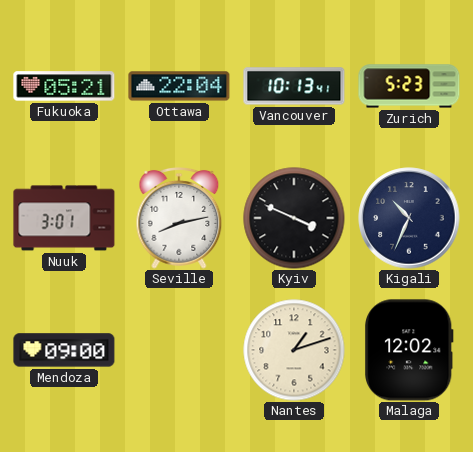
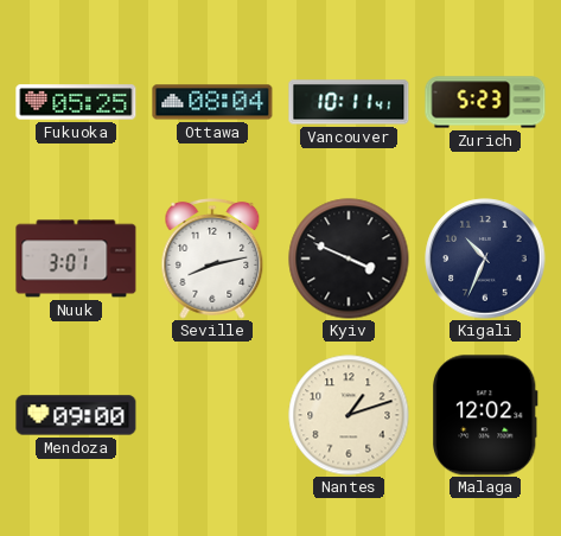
Fukuoka: 05:21 -> 05:25 (76, 102)
Ottawa: 22:04 -> 08:04 (212, 102)
Vancouver: 10:13 -> 10:11 (349, 102)
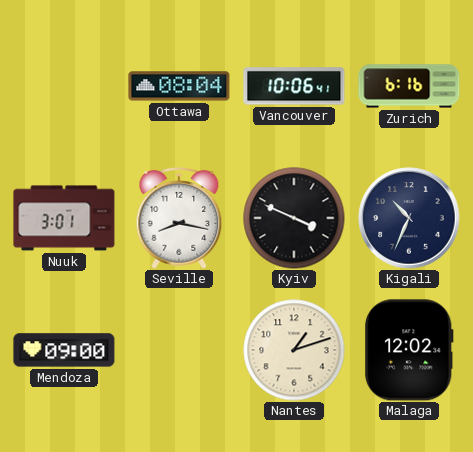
Fukuoka: 05:25 -> none (76, 102)
Vancouver: 10:11 -> 10:06 (294, 86)
Zurich: 5:23 -> 6:16 (409, 86)
Seville: 8:13 -> 8:17 (179, 219)
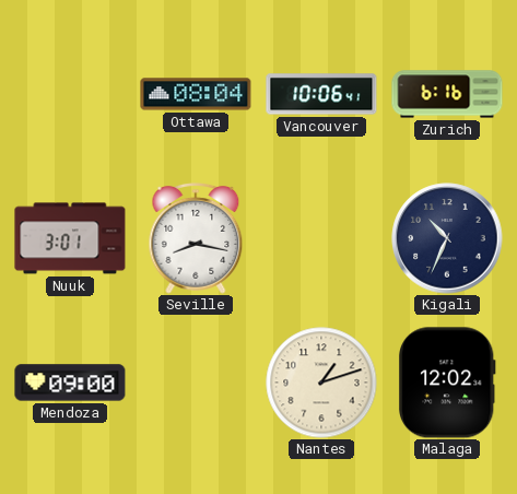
Kyiv: 3:49 -> none (294, 218)
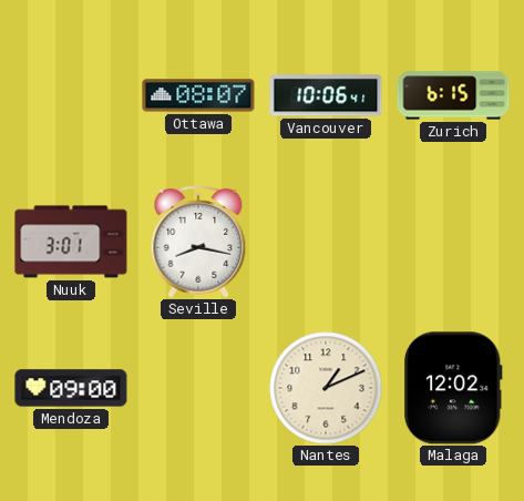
Ottawa: 08:04 -> 08:07 (198, 95)
Zurich: 6:16 -> 6:15 (453, 95)
Kigali: 10:34 -> none (447, 238)
Nantes: 1:12 -> 1:11 (326, 388)
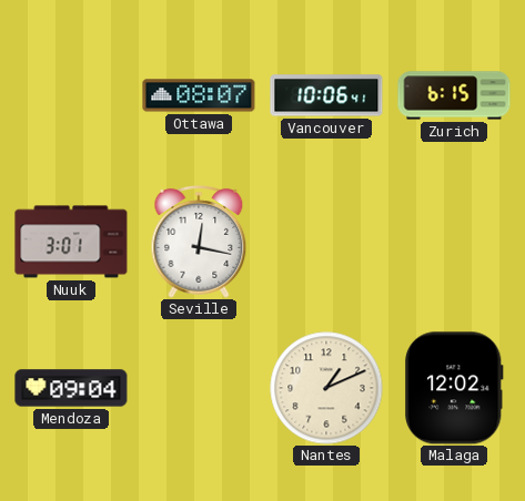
Seville: 8:17 -> 12:17 (199, 243)
Mendoza: 09:00 -> 09:04 (71, 388)
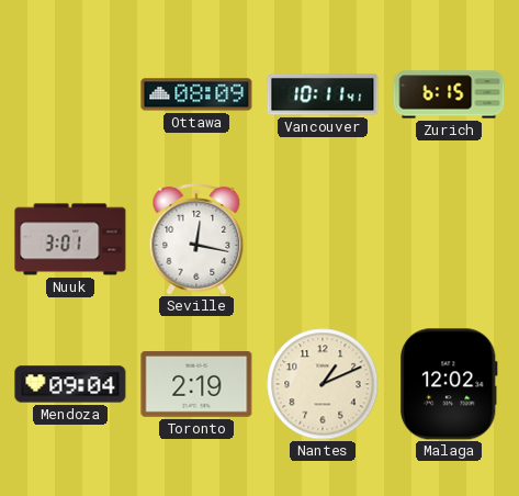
Ottawa: 08:07 -> 08:09 (196, 94)
Vancouver: 10:06 -> 10:11 (323, 94)
Toronto: none -> 2:19 (196, 384)
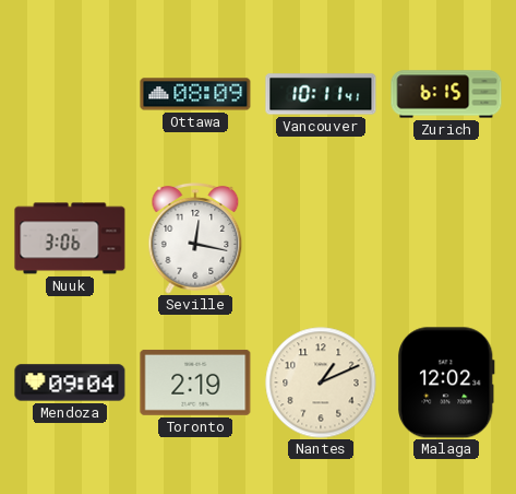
Nuuk: 3:01 -> 3:06 (70, 238)
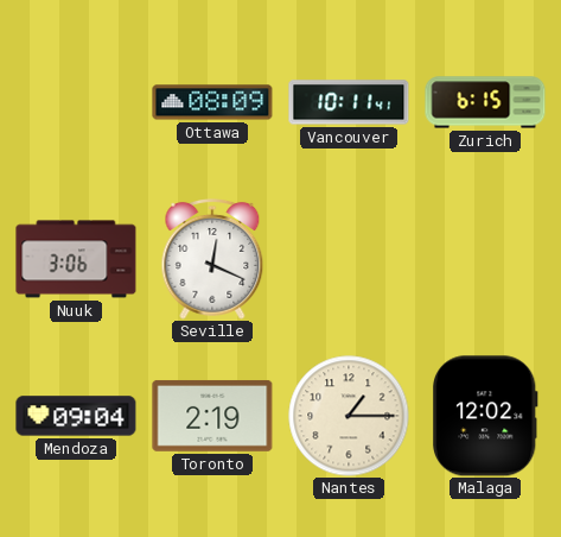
Seville: 12:17 -> 12:19 (212, 260)
Nantes: 1:11 -> 1:15 (349, 416)
